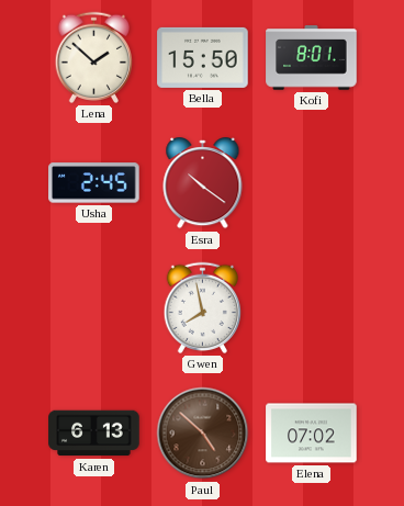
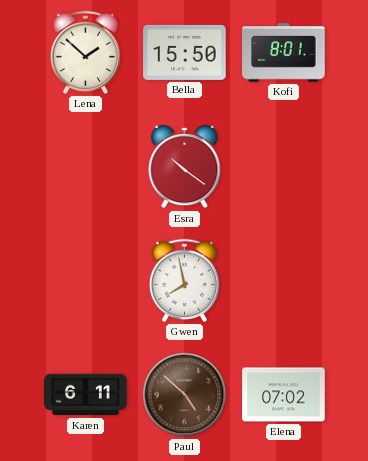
Usha: 2:45 -> none (94, 183)
Karen: 6:13 -> 6:11 (86, 395)
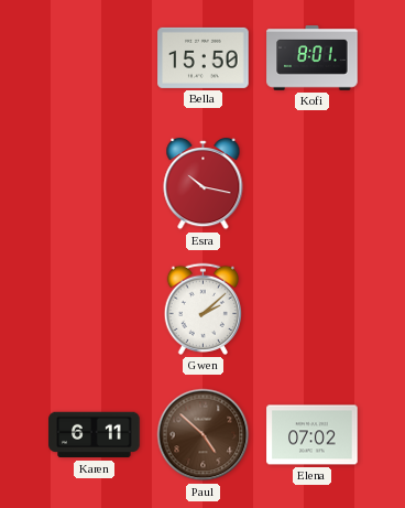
Lena: 1:52 -> none (85, 52)
Esra: 10:21 -> 10:17 (204, 185)
Gwen: 7:58 -> 2:08 (202, 309)
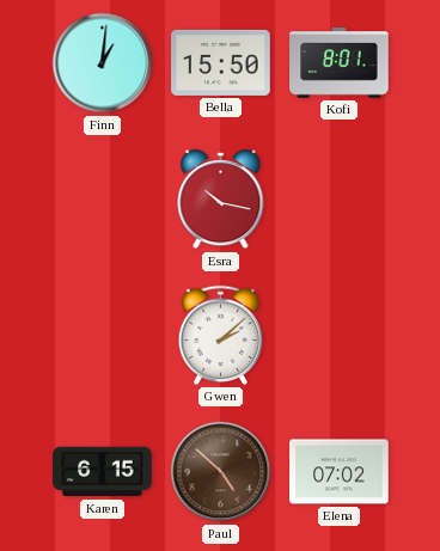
Finn: none -> 1:01 (103, 63)
Karen: 6:11 -> 6:15 (103, 472)
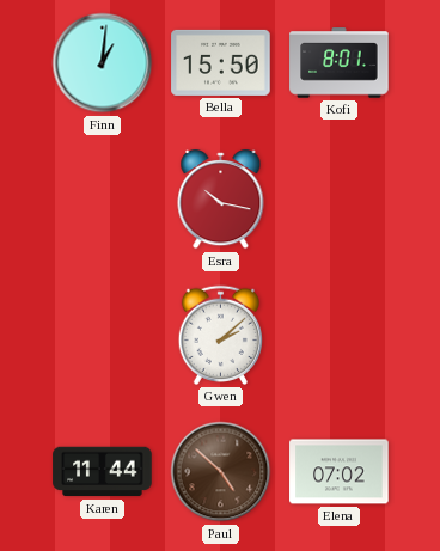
Karen: 6:15 -> 11:44 (103, 472)
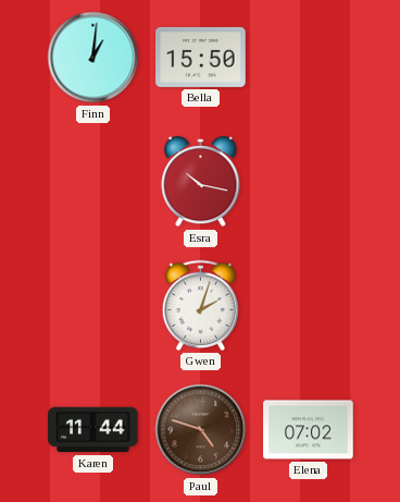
Kofi: 8:01 -> none (340, 63)
Gwen: 2:08 -> 2:03 (200, 305)
Paul: 4:52 -> 4:48 (201, 430)
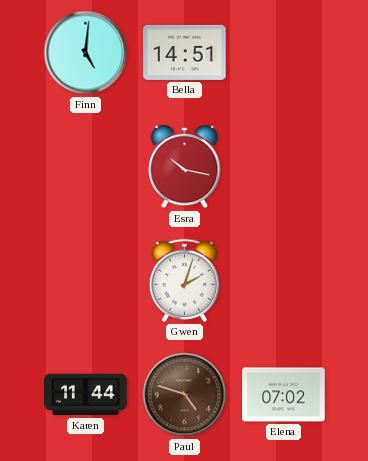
Finn: 1:01 -> 5:01 (86, 53)
Bella: 15:50 -> 14:51 (185, 52)
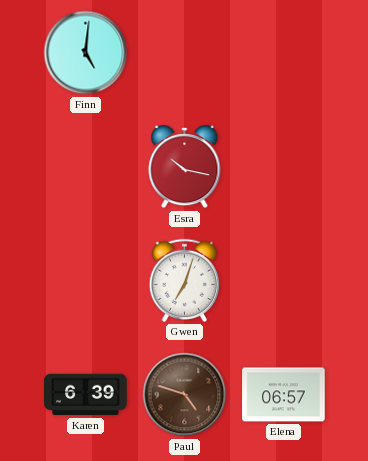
Bella: 14:51 -> none (185, 52)
Gwen: 2:03 -> 7:03 (184, 280)
Karen: 11:44 -> 6:39 (86, 395)
Elena: 07:02 -> 06:57 (284, 395)
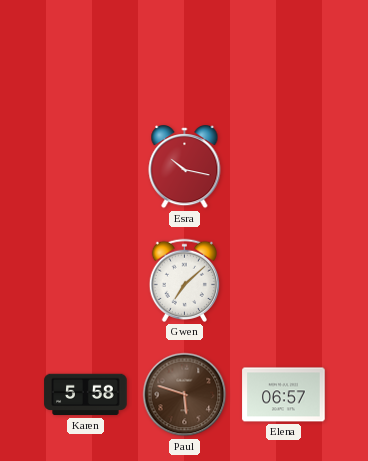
Finn: 5:01 -> none (86, 53)
Gwen: 7:03 -> 7:08 (184, 280)
Karen: 6:39 -> 5:58 (86, 395)
Paul: 4:48 -> 5:48 (185, 395)
